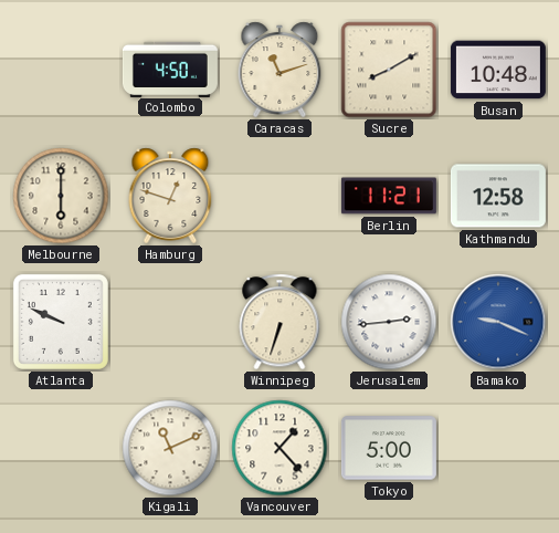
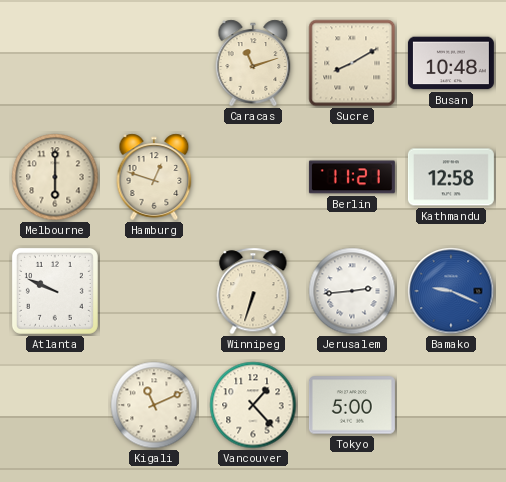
Colombo: 4:50 -> none (170, 69)
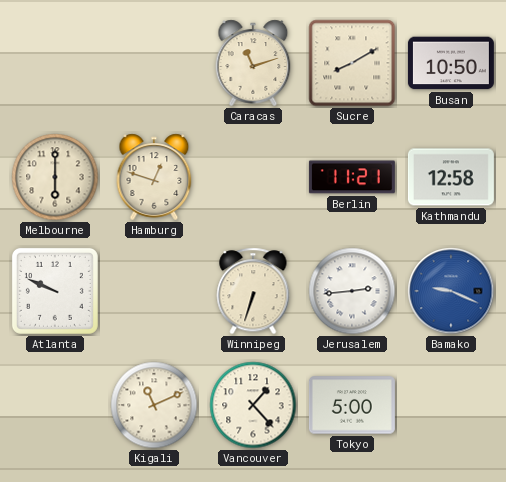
Busan: 10:48 -> 10:50 (451, 63)
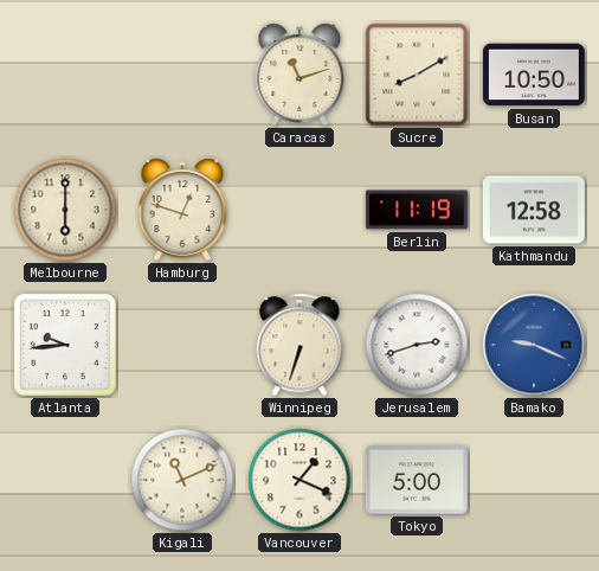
Berlin: 11:21 -> 11:19 (417, 210)
Atlanta: 9:49 -> 9:44 (65, 345)
Jerusalem: 2:44 -> 2:42 (417, 345)
Vancouver: 1:23 -> 1:19 (299, 480)
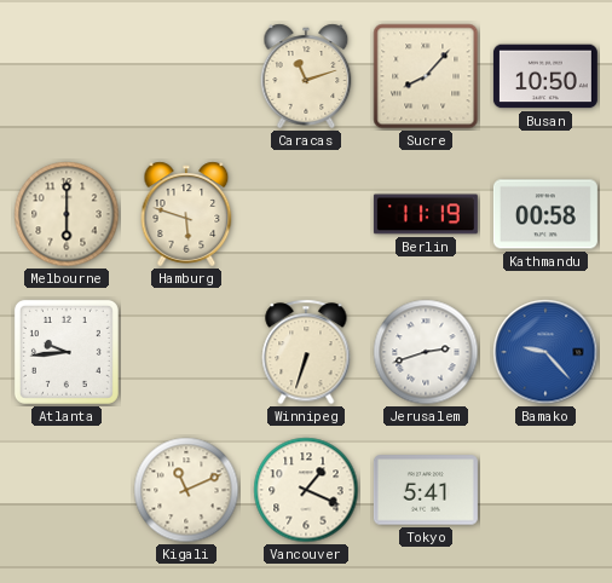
Sucre: 8:10 -> 8:07 (426, 76)
Hamburg: 12:48 -> 5:48 (186, 214)
Kathmandu: 12:58 -> 00:58 (545, 214)
Bamako: 9:19 -> 9:23 (545, 352)
Tokyo: 5:00 -> 5:41 (426, 490)
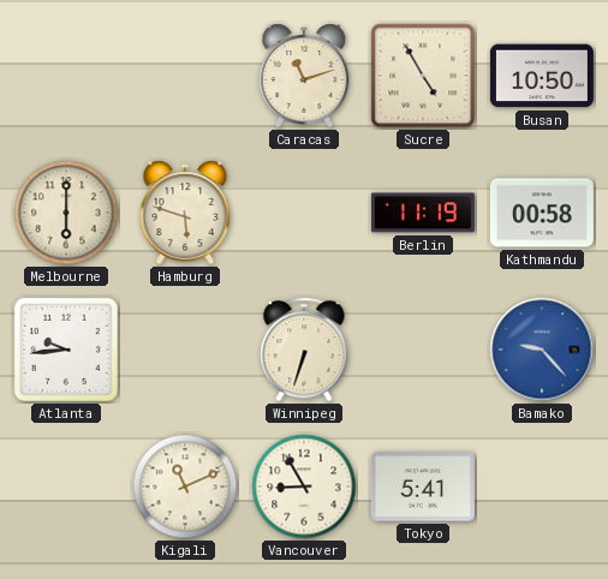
Sucre: 8:07 -> 4:55 (423, 76)
Jerusalem: 2:42 -> none (426, 352)
Vancouver: 1:19 -> 8:55 (304, 487)
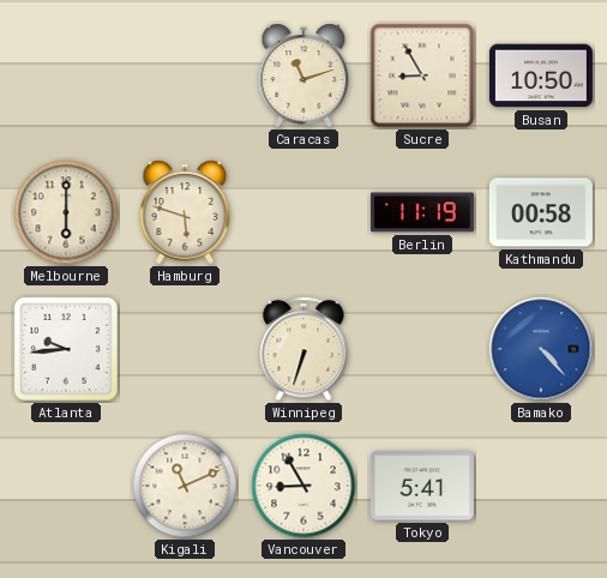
Sucre: 4:55 -> 8:55 (422, 76)
Bamako: 9:23 -> 4:23 (541, 349)
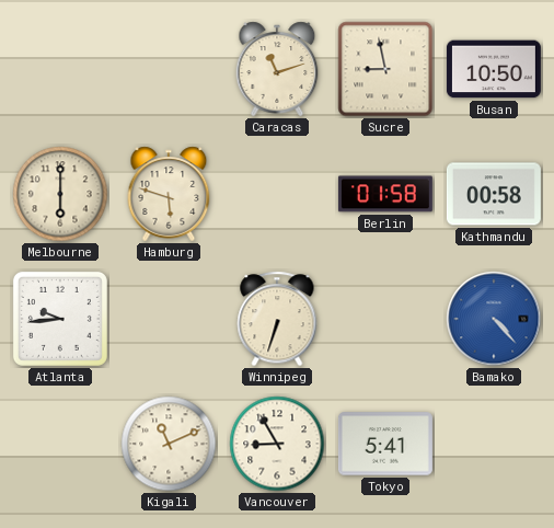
Sucre: 8:55 -> 8:58 (385, 69)
Berlin: 11:19 -> 01:58 (385, 194)
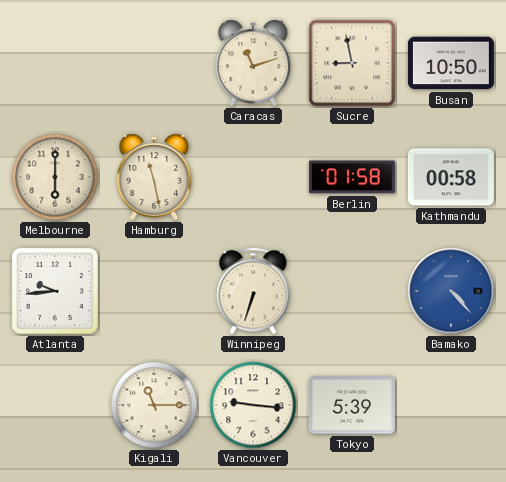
Hamburg: 5:48 -> 11:28 (154, 177)
Kigali: 11:11 -> 11:15 (154, 405)
Vancouver: 8:55 -> 9:16 (253, 405)
Tokyo: 5:41 -> 5:39 (352, 405)
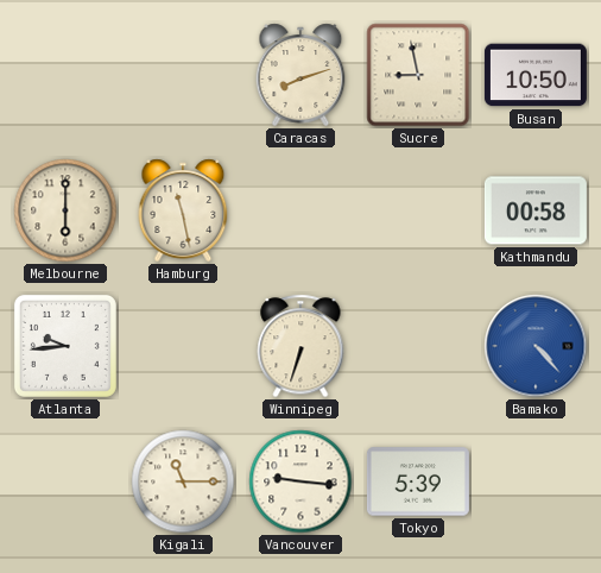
Caracas: 11:12 -> 8:12 (300, 75)
Berlin: 01:58 -> none (352, 177)
